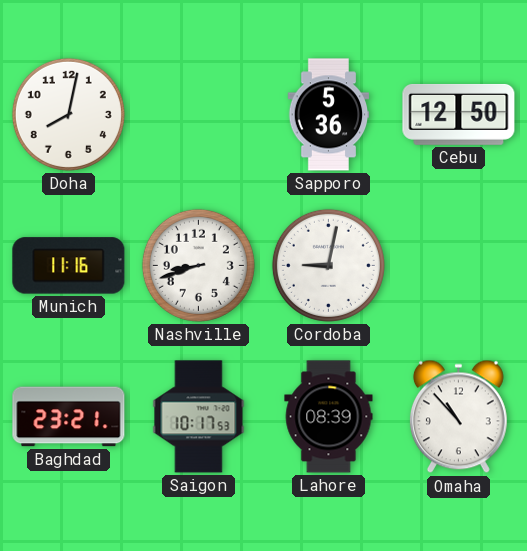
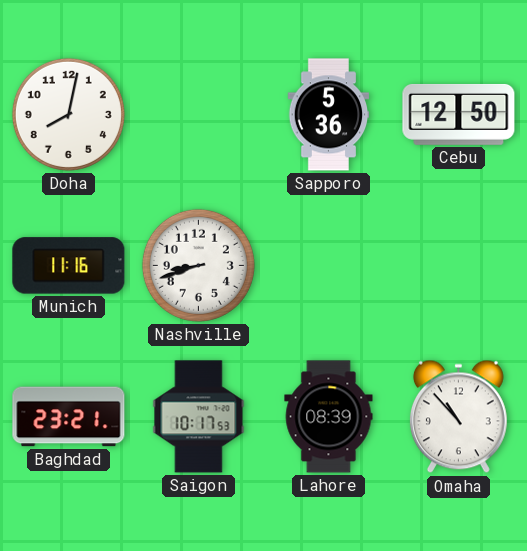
Cordoba: 9:02 -> none (328, 265)
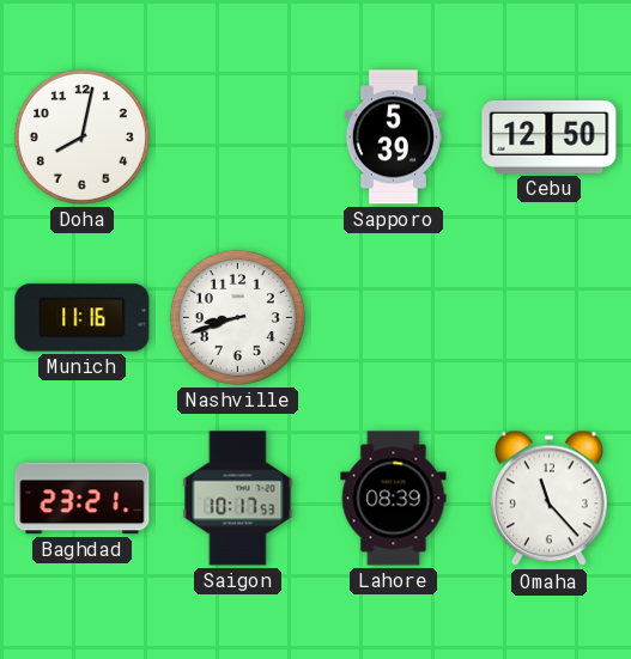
Sapporo: 5:36 -> 5:39 (394, 138)
Omaha: 10:53 -> 11:23 (548, 499)
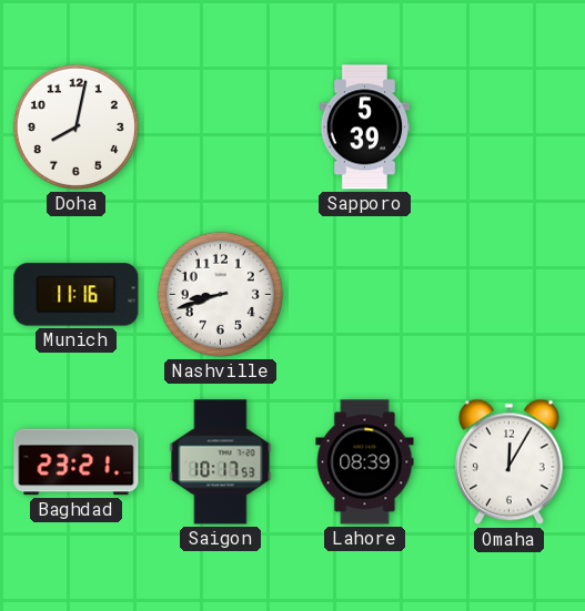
Cebu: 12:50 -> none (550, 136)
Omaha: 11:23 -> 12:05 (508, 462)
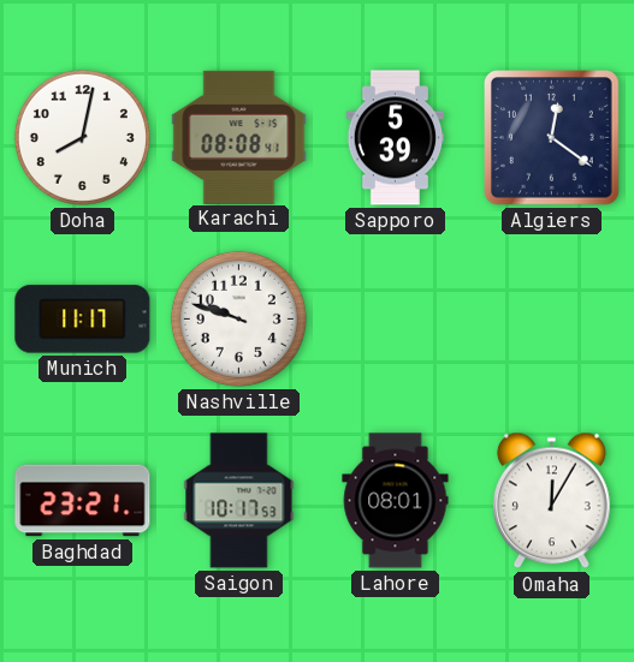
Karachi: none -> 08:08 (239, 137)
Algiers: none -> 12:21 (552, 138)
Munich: 11:16 -> 11:17 (83, 320)
Nashville: 8:42 -> 9:48 (238, 318)
Lahore: 08:39 -> 08:01 (396, 501)
